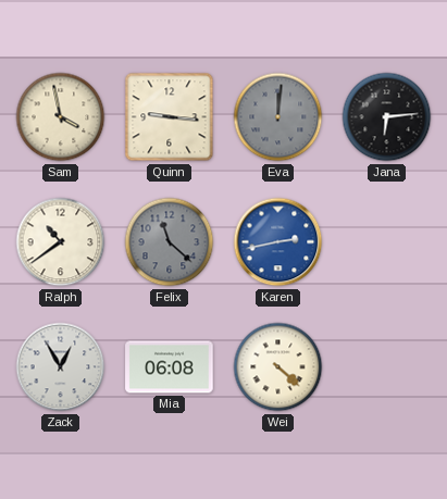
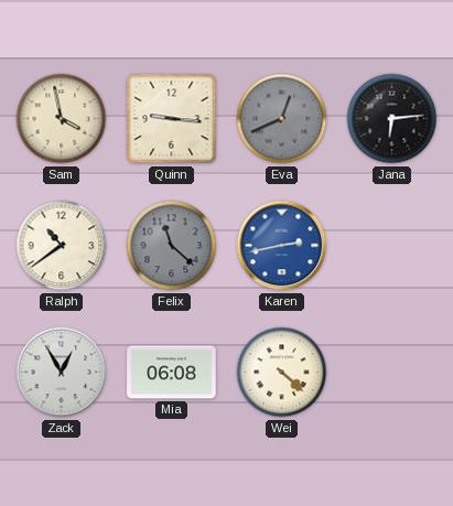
Eva: 12:01 -> 12:41 (282, 119)
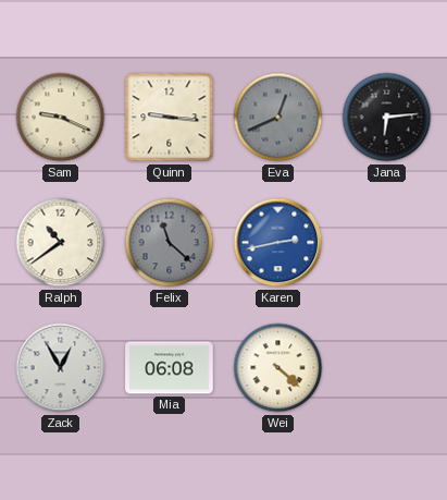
Sam: 3:58 -> 9:19 (61, 118)
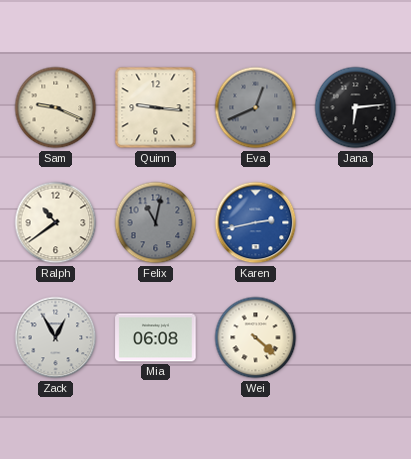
Felix: 11:22 -> 11:02 (156, 223)
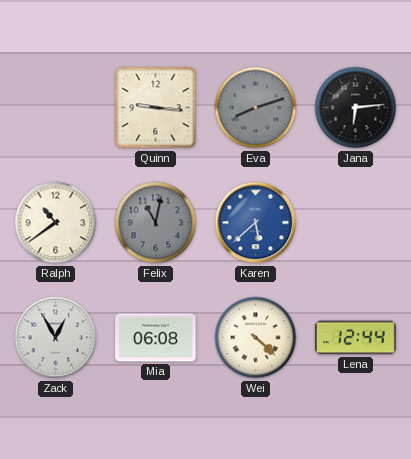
Sam: 9:19 -> none (56, 108)
Eva: 12:41 -> 8:12 (256, 108)
Karen: 2:43 -> 5:38 (256, 223)
Lena: none -> 12:44 (356, 338)
